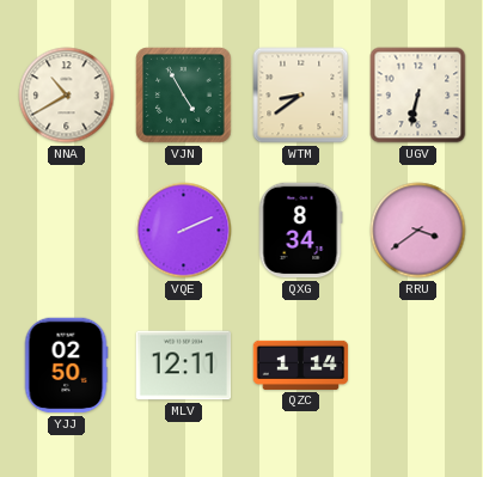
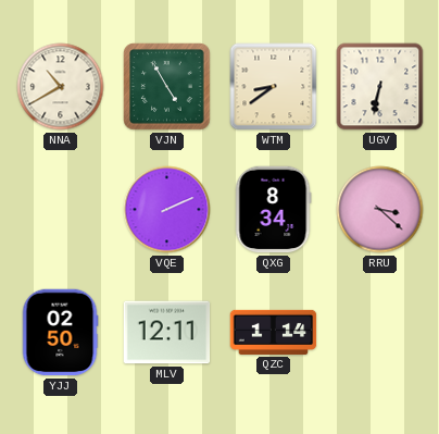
RRU: 3:39 -> 3:22 (380, 210)
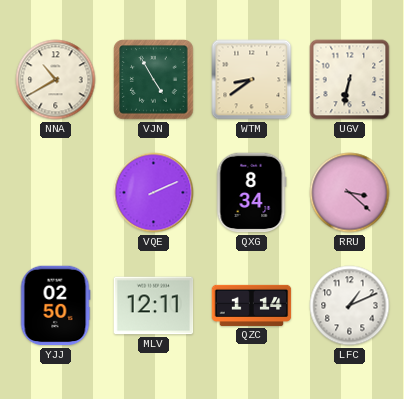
LFC: none -> 1:11 (350, 306)
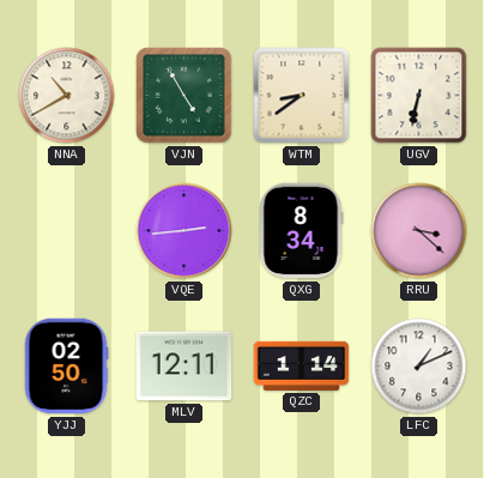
VQE: 2:11 -> 2:44 (184, 231)
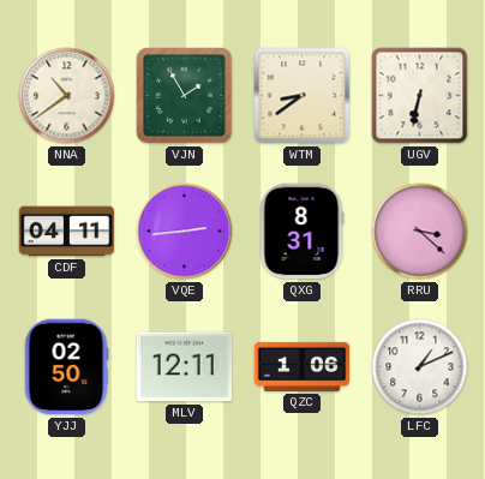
NNA: 10:40 -> 10:39 (67, 96)
VJN: 4:55 -> 1:55 (185, 96)
CDF: none -> 04:11 (67, 232)
QXG: 8:34 -> 8:31 (301, 232)
QZC: 1:14 -> 1:06 (303, 366)
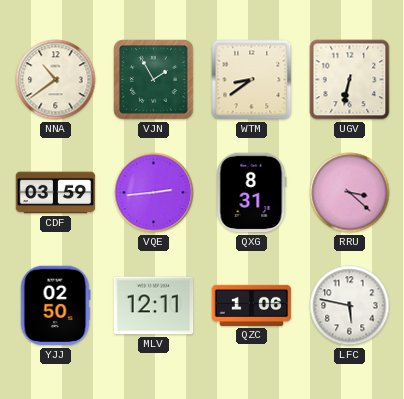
CDF: 04:11 -> 03:59 (56, 193)
LFC: 1:11 -> 5:47 (350, 306)
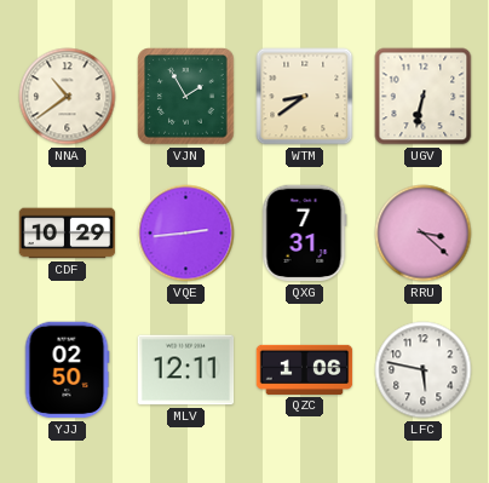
CDF: 03:59 -> 10:29 (68, 234)
QXG: 8:31 -> 7:31 (304, 234)
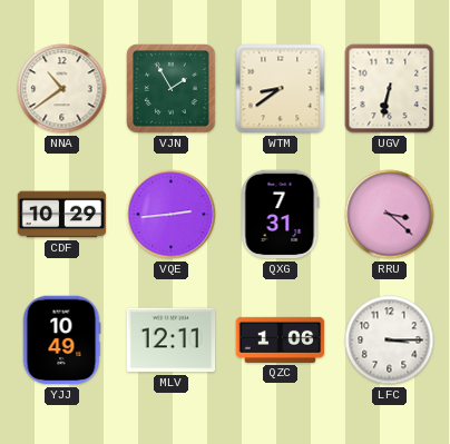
YJJ: 02:50 -> 10:49 (61, 341)
LFC: 5:47 -> 3:15 (390, 341)
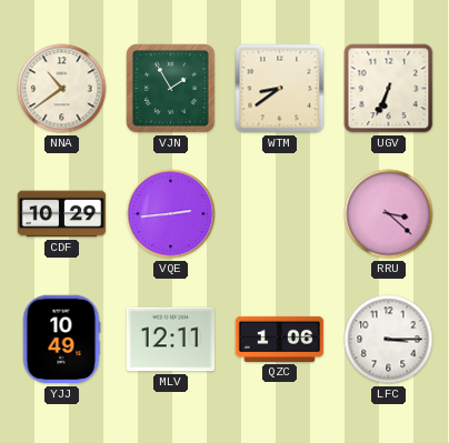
UGV: 6:32 -> 6:34 (389, 89)
QXG: 7:31 -> none (280, 215)
